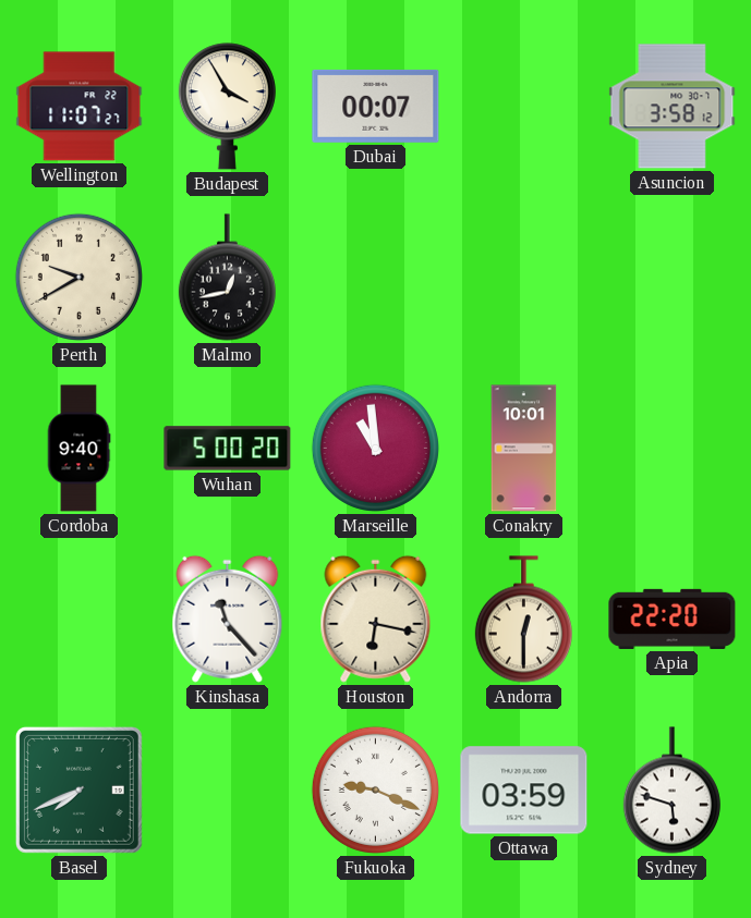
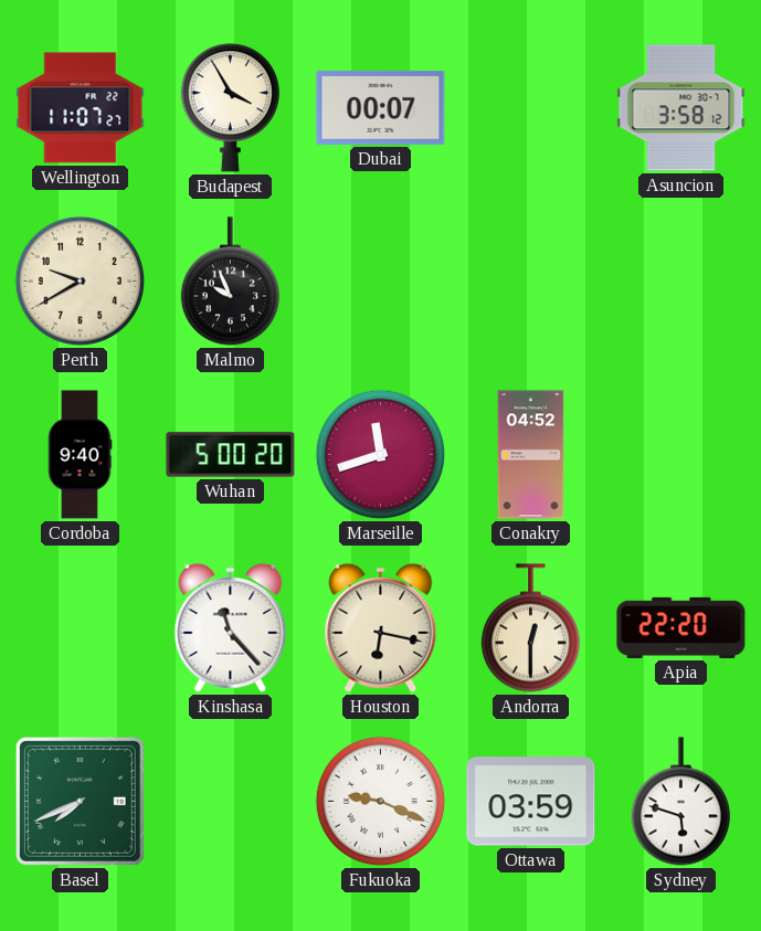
Malmo: 12:43 -> 9:56 (230, 282)
Marseille: 10:59 -> 11:42 (380, 454)
Conakry: 10:01 -> 04:52 (531, 455)
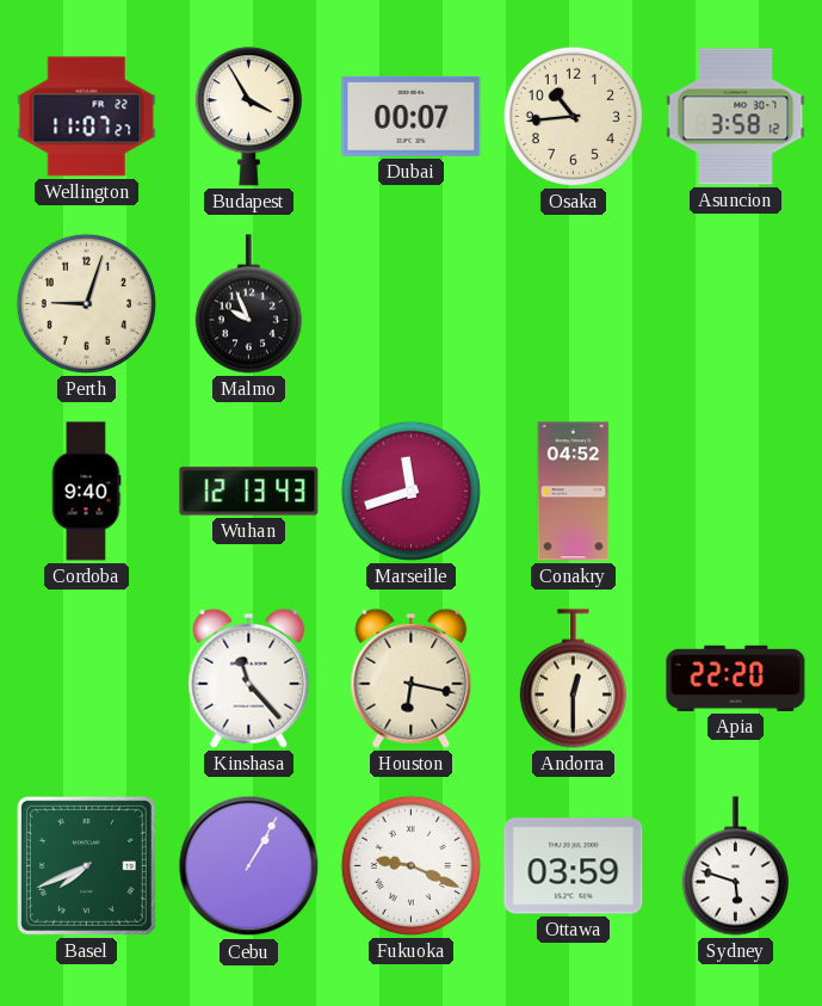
Osaka: none -> 10:44 (573, 116)
Perth: 9:40 -> 9:03 (86, 303)
Wuhan: 5:00 -> 12:13 (249, 492)
Cebu: none -> 1:05 (249, 866)
